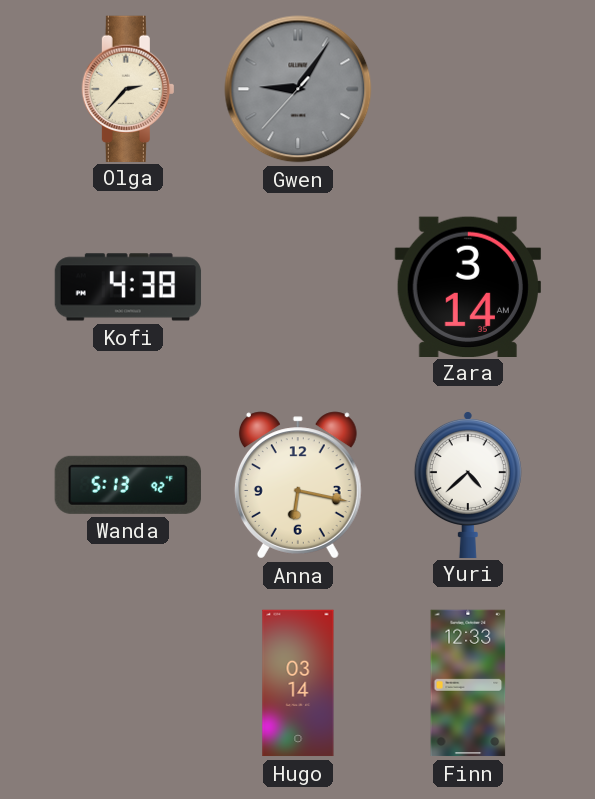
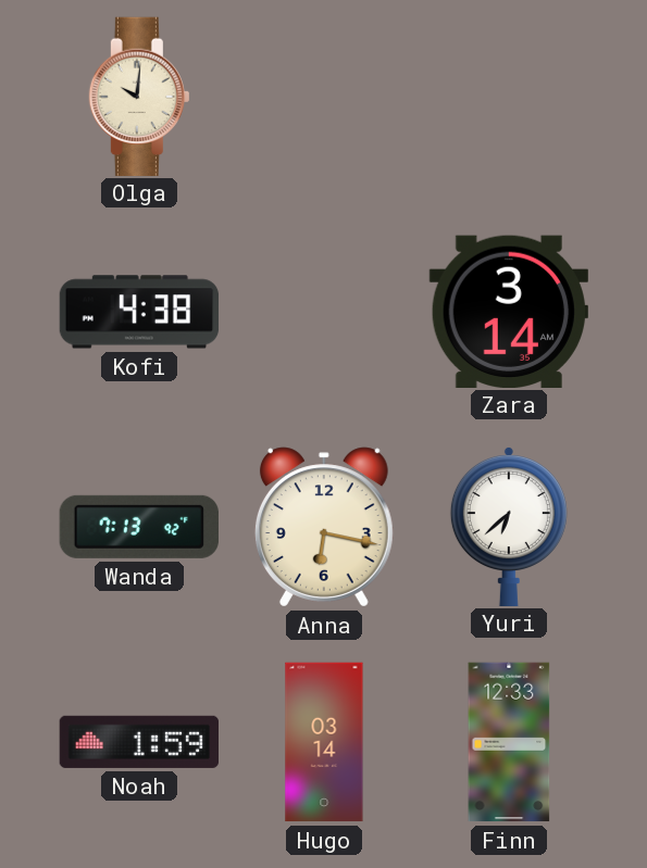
Olga: 2:37 -> 10:01 (139, 96)
Gwen: 9:05 -> none (298, 89)
Wanda: 5:13 -> 7:13 (139, 527)
Yuri: 4:38 -> 6:38 (509, 526)
Noah: none -> 1:59 (138, 742)
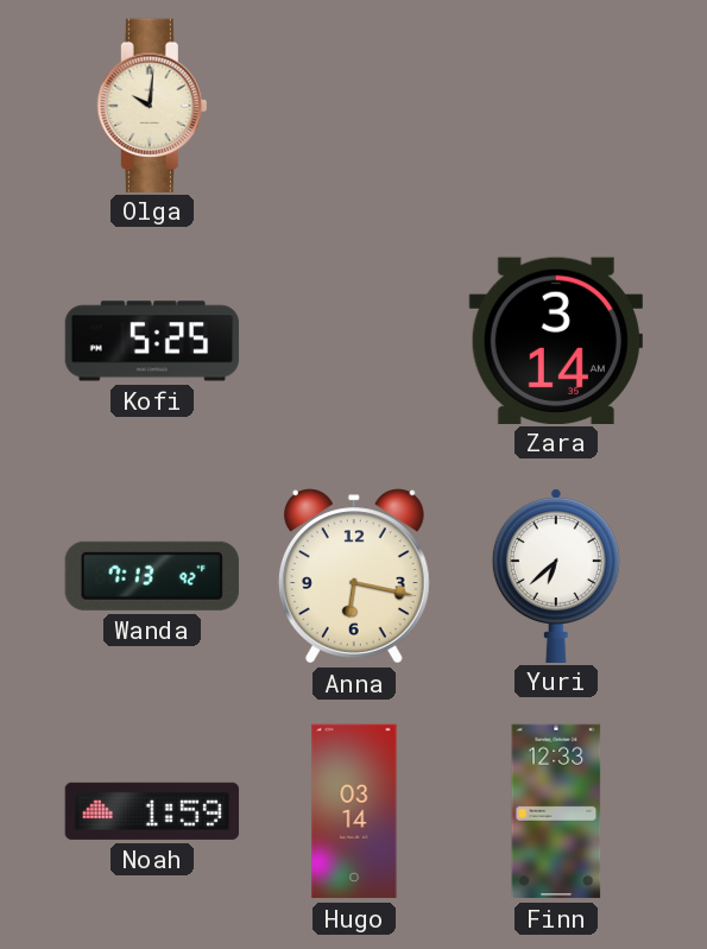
Kofi: 4:38 -> 5:25 (152, 341)
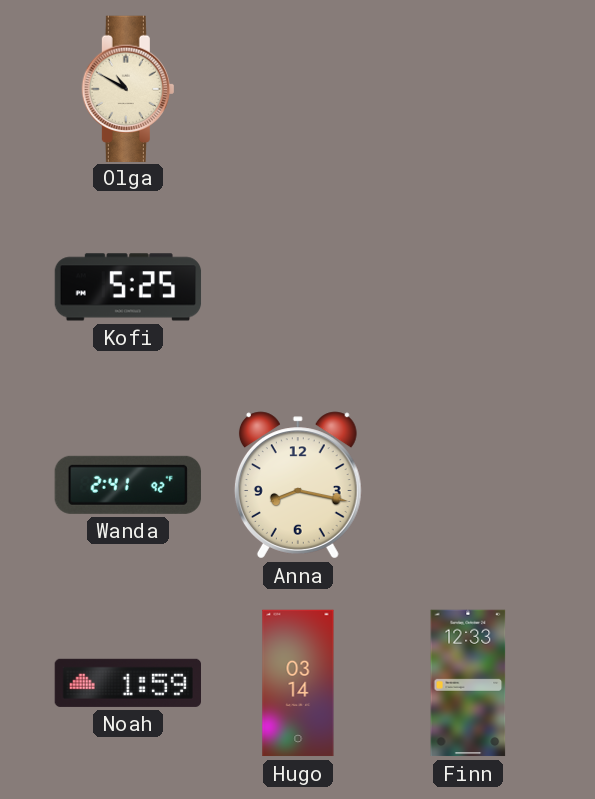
Olga: 10:01 -> 10:50 (128, 88)
Zara: 3:14 -> none (556, 340)
Wanda: 7:13 -> 2:41 (128, 485)
Anna: 6:17 -> 8:17 (298, 485)
Yuri: 6:38 -> none (556, 575)
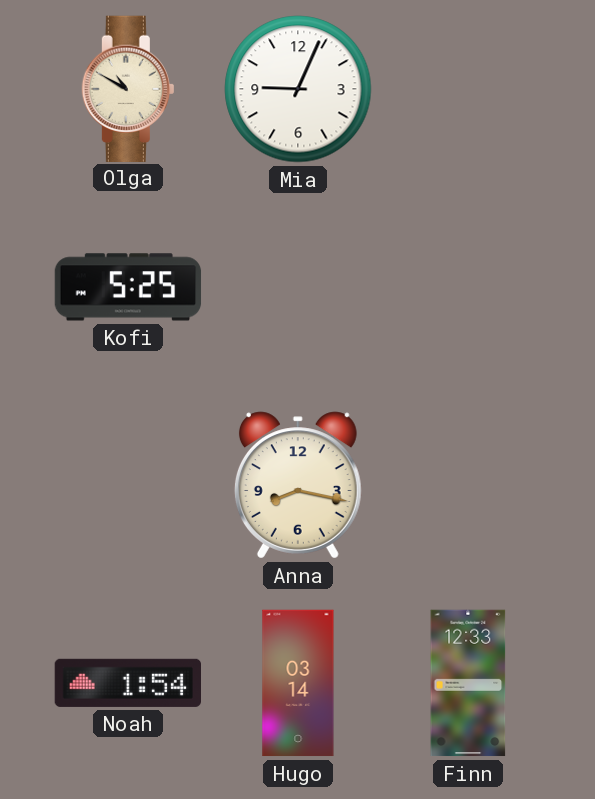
Mia: none -> 9:04 (298, 89)
Wanda: 2:41 -> none (128, 485)
Noah: 1:59 -> 1:54 (127, 683)
